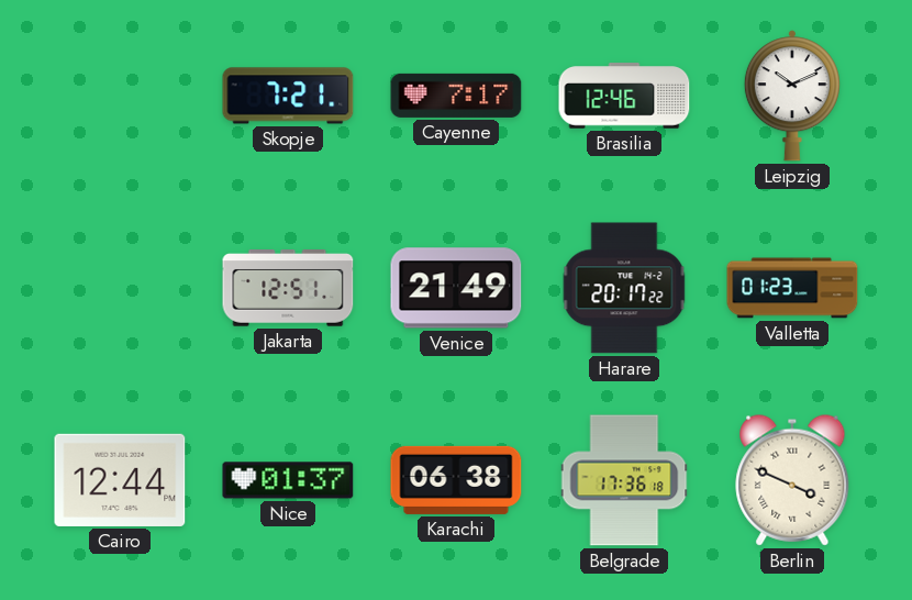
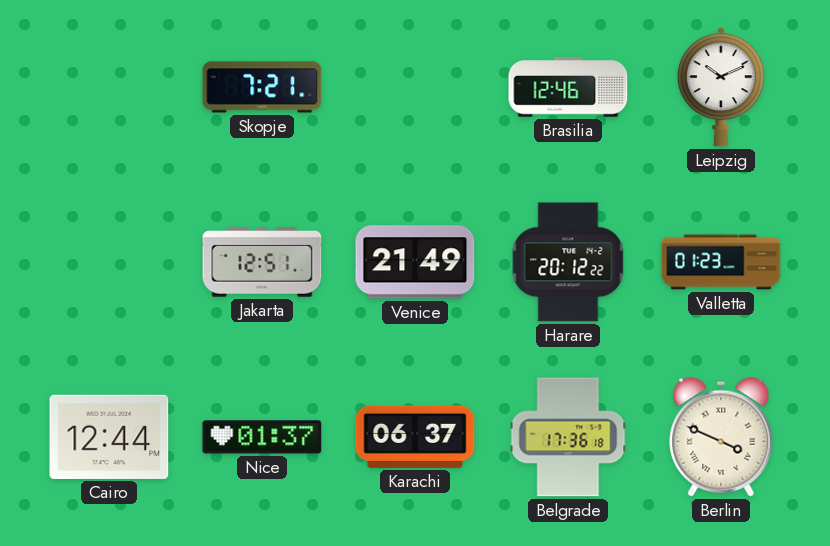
Cayenne: 7:17 -> none (456, 96)
Harare: 20:17 -> 20:12 (568, 262)
Karachi: 06:38 -> 06:37 (415, 437)
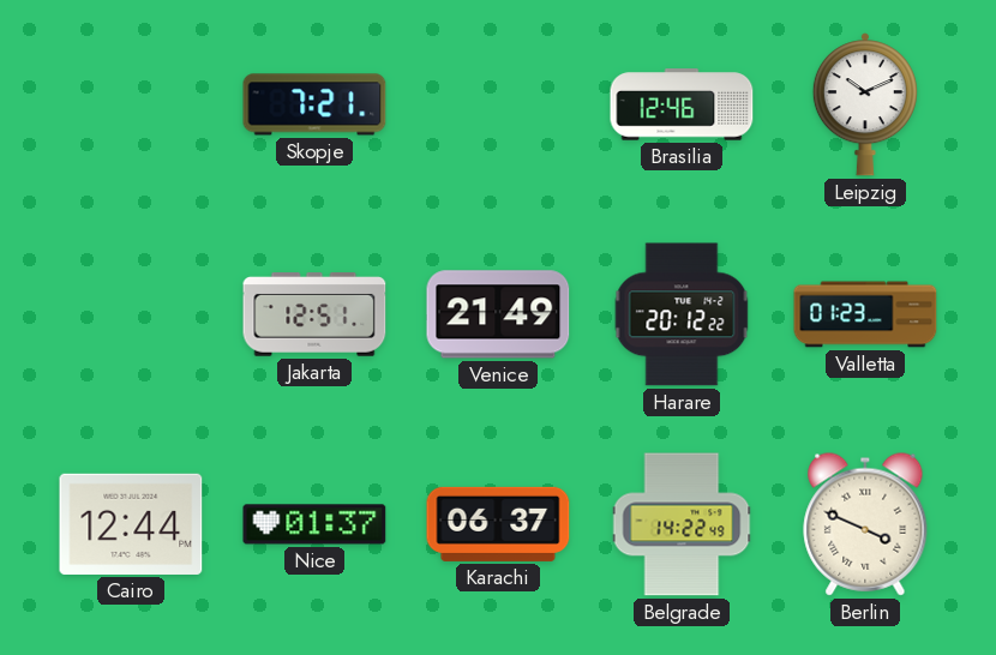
Belgrade: 17:36 -> 14:22 (682, 524)
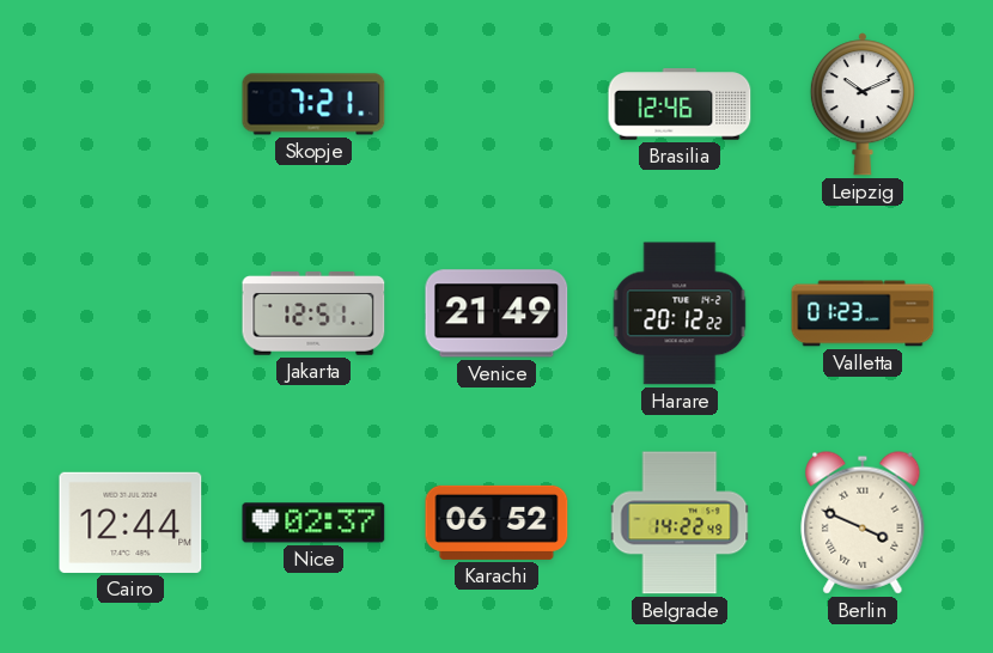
Nice: 01:37 -> 02:37 (313, 523)
Karachi: 06:37 -> 06:52 (496, 523)
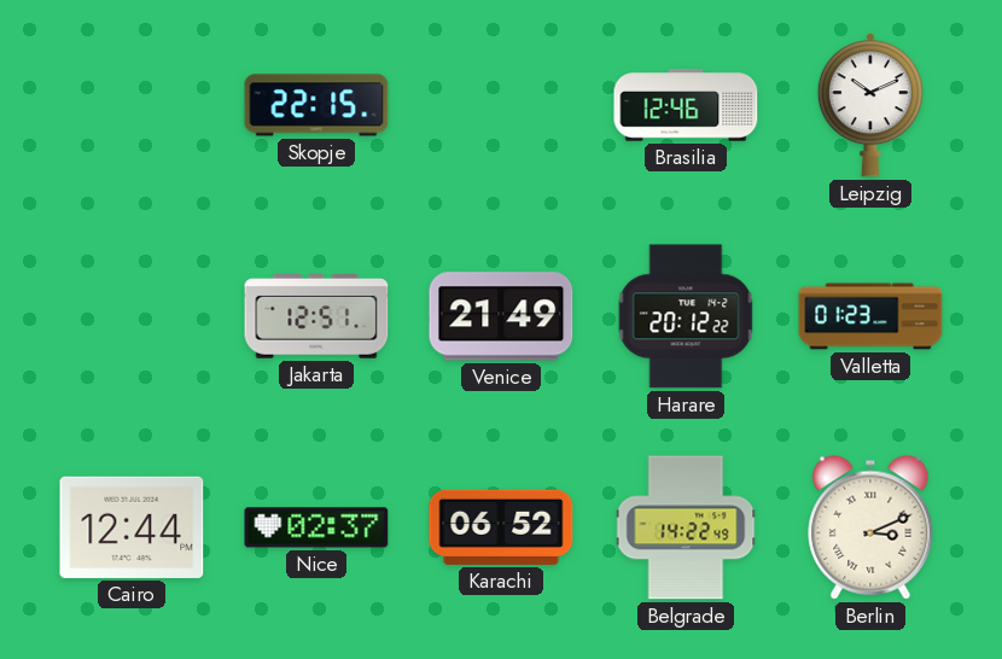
Skopje: 7:21 -> 22:15 (316, 105)
Berlin: 3:49 -> 3:11 (870, 527)
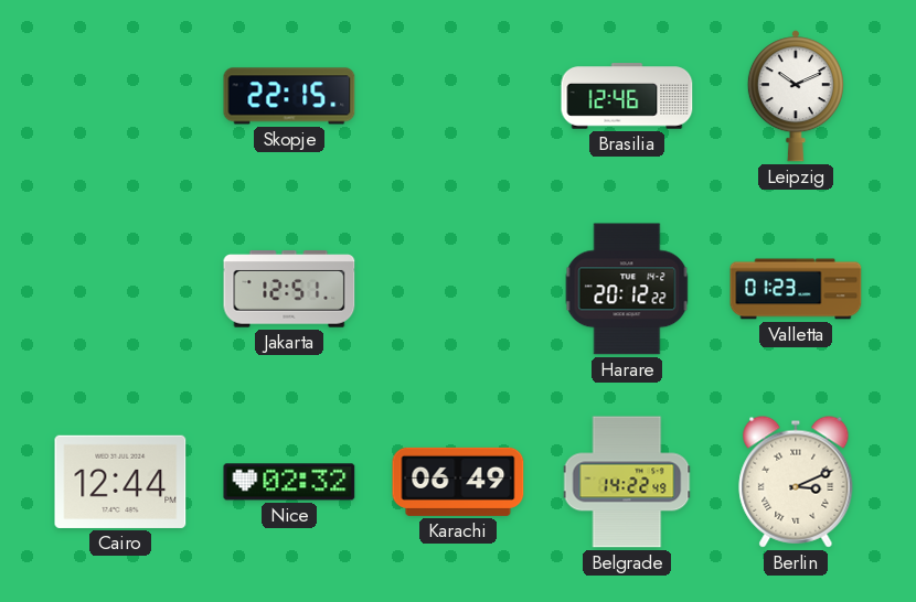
Venice: 21:49 -> none (501, 316)
Nice: 02:37 -> 02:32 (289, 482)
Karachi: 06:52 -> 06:49 (458, 482)
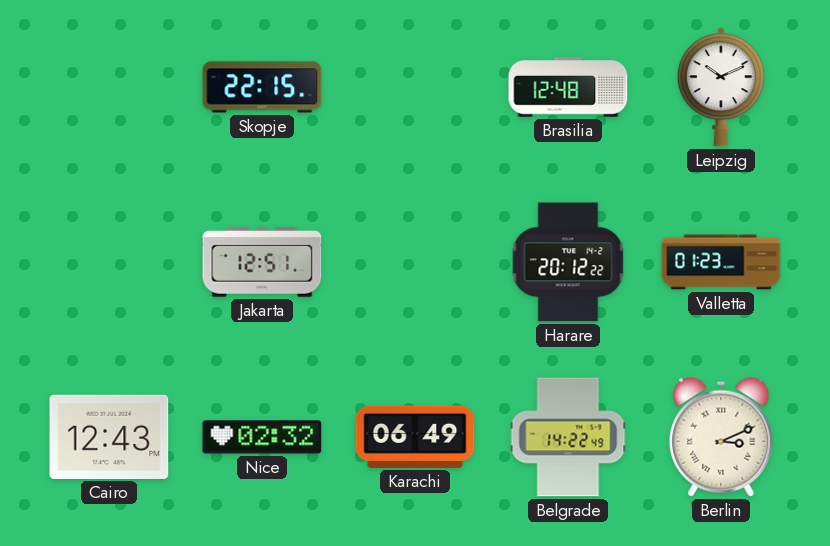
Brasilia: 12:46 -> 12:48 (568, 87)
Cairo: 12:44 -> 12:43 (109, 437)
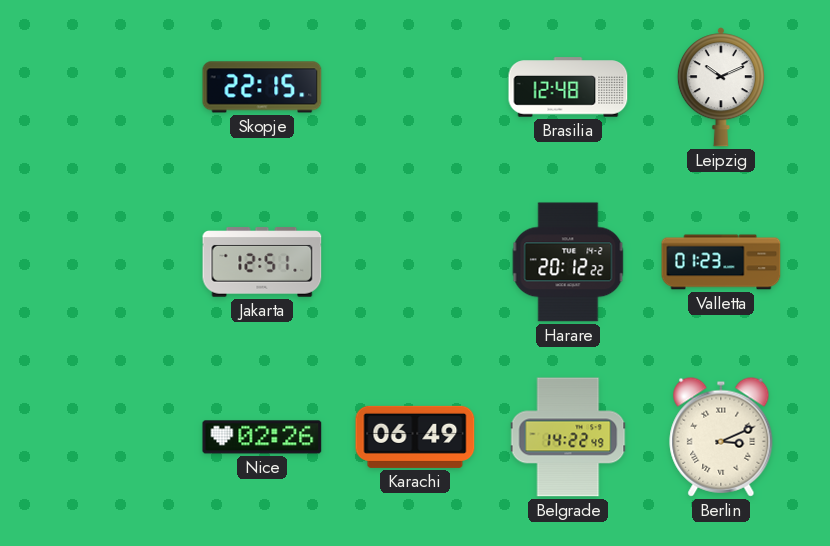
Cairo: 12:43 -> none (109, 437)
Nice: 02:32 -> 02:26 (262, 437)
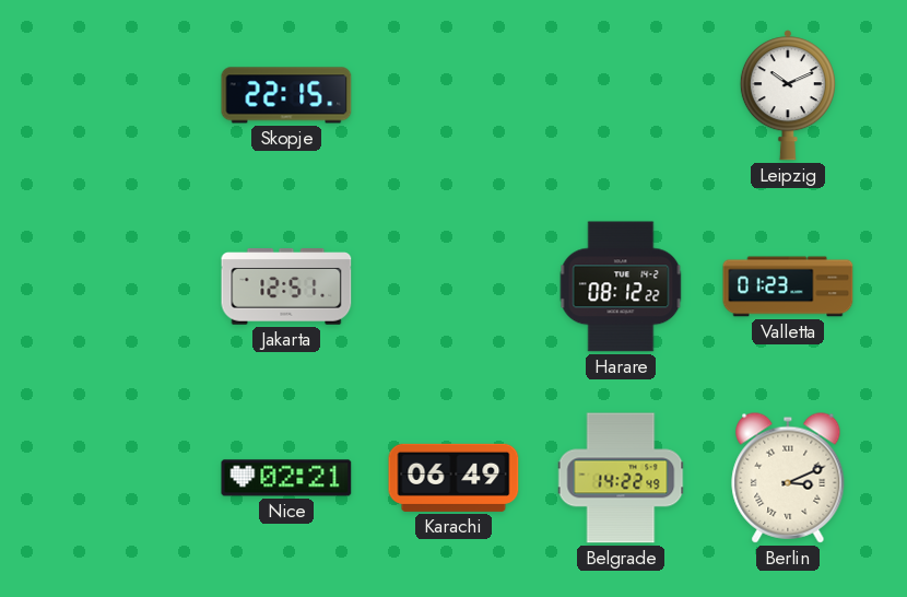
Brasilia: 12:48 -> none (568, 87)
Harare: 20:12 -> 08:12 (621, 286)
Nice: 02:26 -> 02:21 (286, 478)
